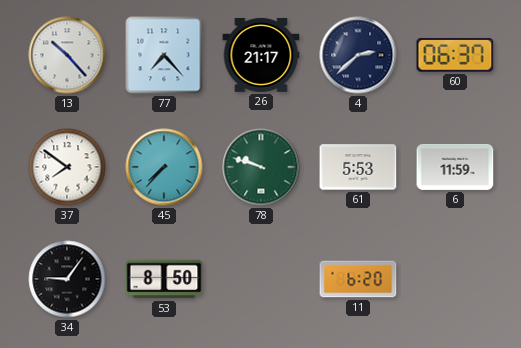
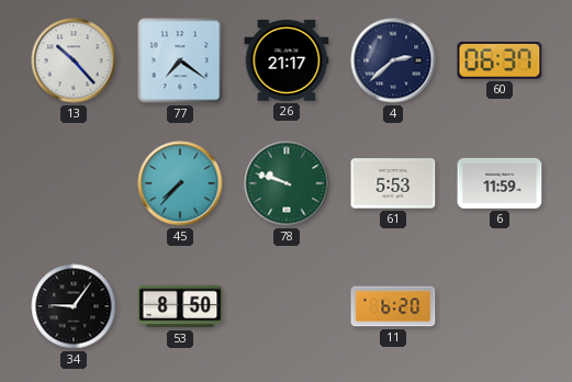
77: 7:23 -> 7:21 (180, 60)
37: 7:51 -> none (67, 167)
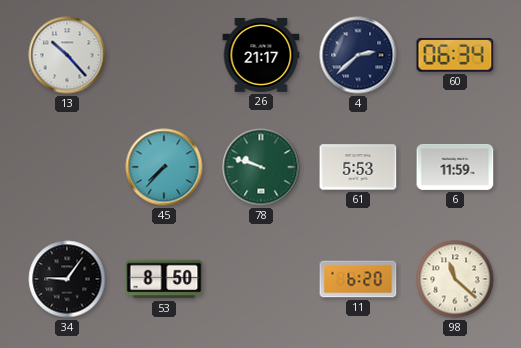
77: 7:21 -> none (180, 60)
60: 06:37 -> 06:34 (455, 55)
98: none -> 11:22 (455, 279)
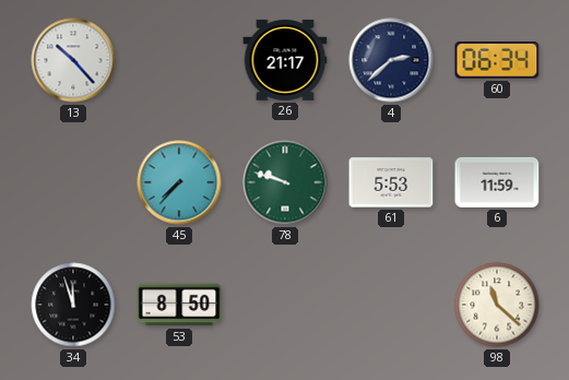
34: 9:06 -> 11:57 (73, 305)
11: 6:20 -> none (358, 279)
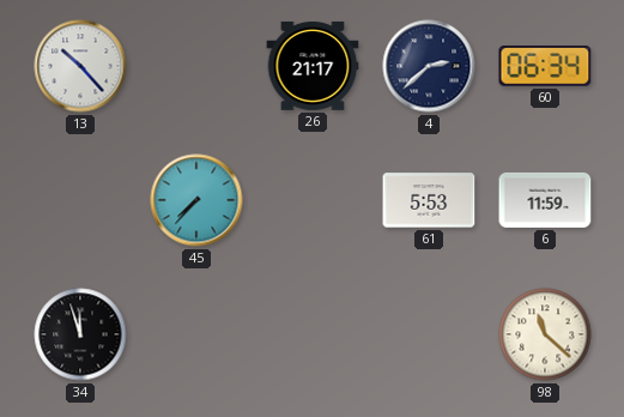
78: 9:48 -> none (285, 182)
53: 8:50 -> none (179, 305)
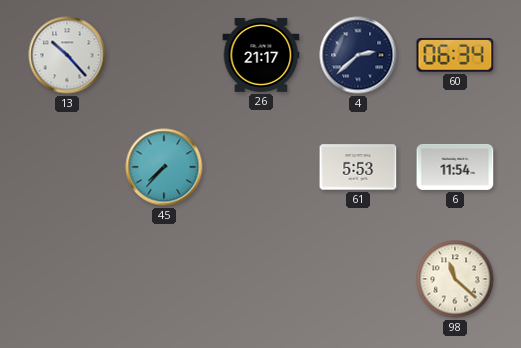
6: 11:59 -> 11:54 (455, 167)
34: 11:57 -> none (80, 334)
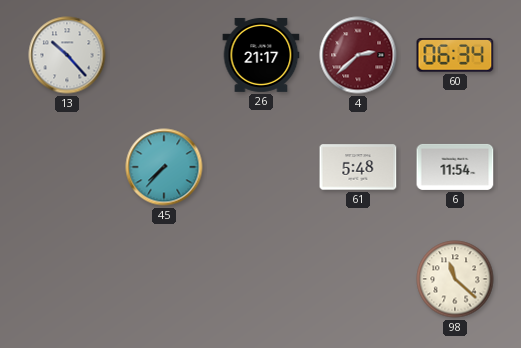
4 dial: navy -> burgundy (358, 55)
61: 5:53 -> 5:48 (358, 167)
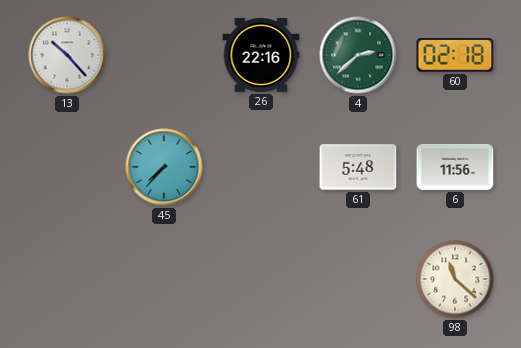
26: 21:17 -> 22:16 (261, 55)
4 dial: burgundy -> green (358, 55)
60: 06:34 -> 02:18 (455, 55)
6: 11:54 -> 11:56 (455, 167)
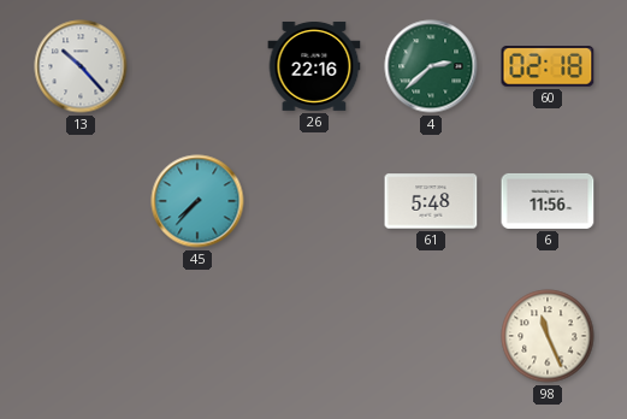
98: 11:22 -> 11:26 (548, 336)
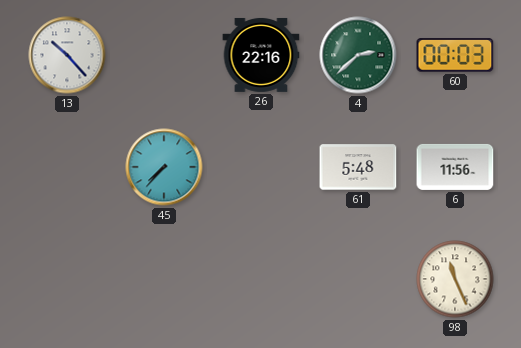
60: 02:18 -> 00:03 (455, 55)
